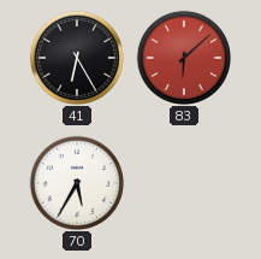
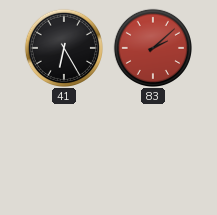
83: 6:08 -> 2:08 (152, 47)
70: 5:35 -> none (76, 182)
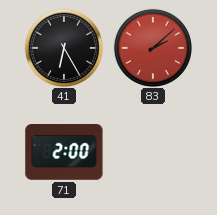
71: none -> 2:00 (64, 152)
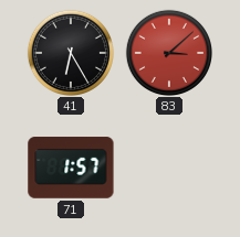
83: 2:08 -> 3:08 (168, 52)
71: 2:00 -> 1:57 (71, 168)
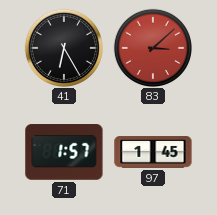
97: none -> 1:45 (153, 152)
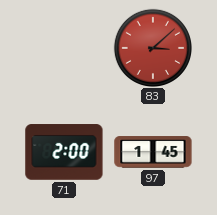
41: 6:25 -> none (63, 47)
71: 1:57 -> 2:00 (64, 152)
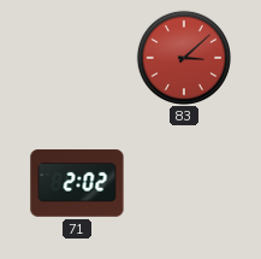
71: 2:00 -> 2:02 (77, 183)
97: 1:45 -> none (153, 152)
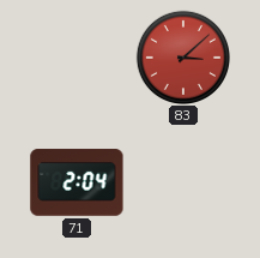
71: 2:02 -> 2:04 (77, 182)
